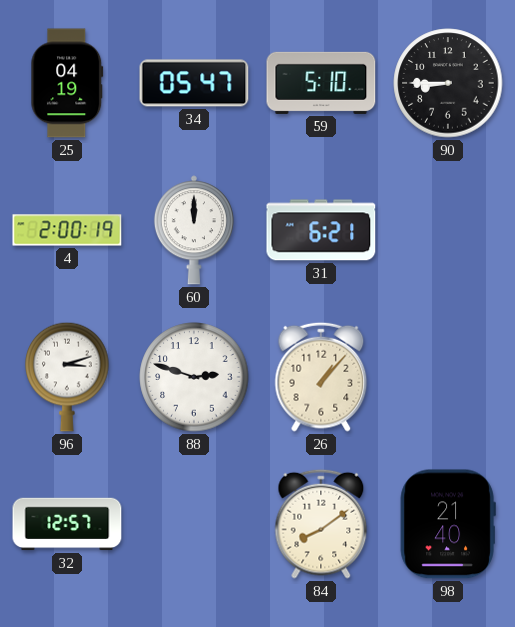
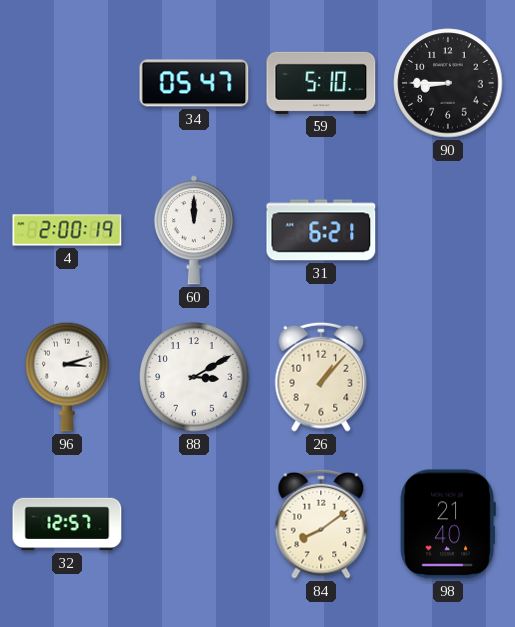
25: 04:19 -> none (67, 83)
88: 2:48 -> 3:10 (194, 377)
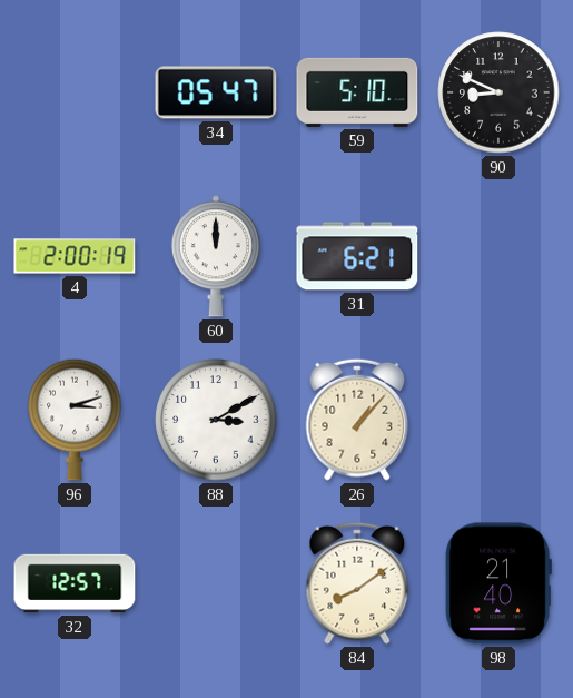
90: 8:45 -> 8:49 (498, 92)
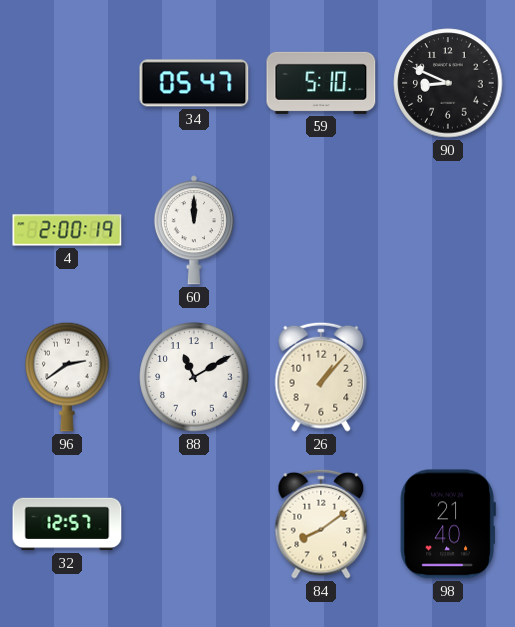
31: 6:21 -> none (357, 256)
96: 3:12 -> 2:39 (67, 377)
88: 3:10 -> 11:10 (194, 377)
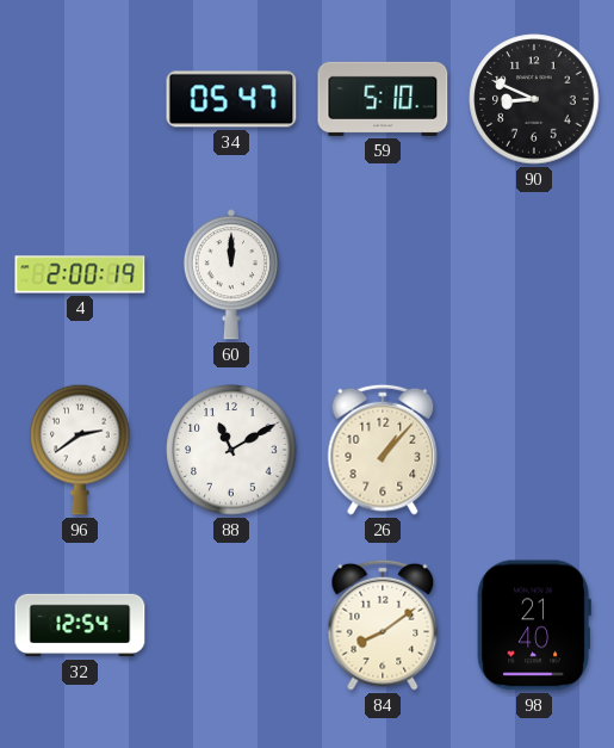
32: 12:57 -> 12:54 (80, 625)
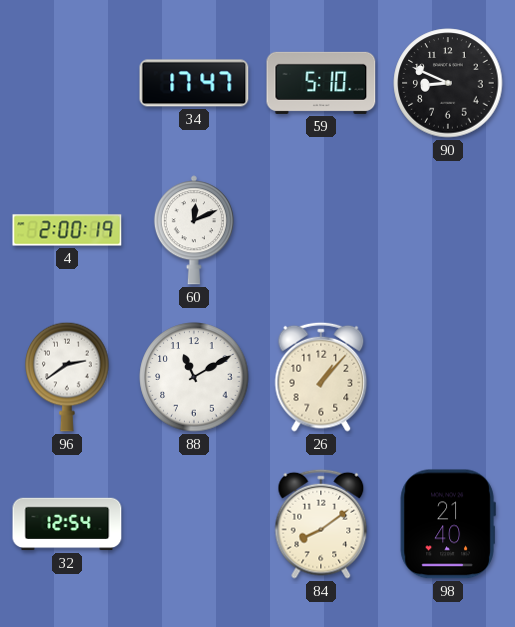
34: 05:47 -> 17:47 (194, 83)
60: 12:00 -> 12:11 (194, 230)
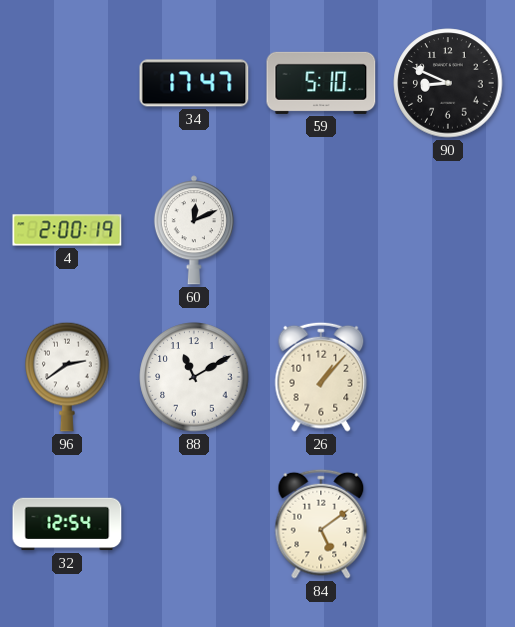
84: 8:09 -> 5:09 (321, 524)
98: 21:40 -> none (448, 524)
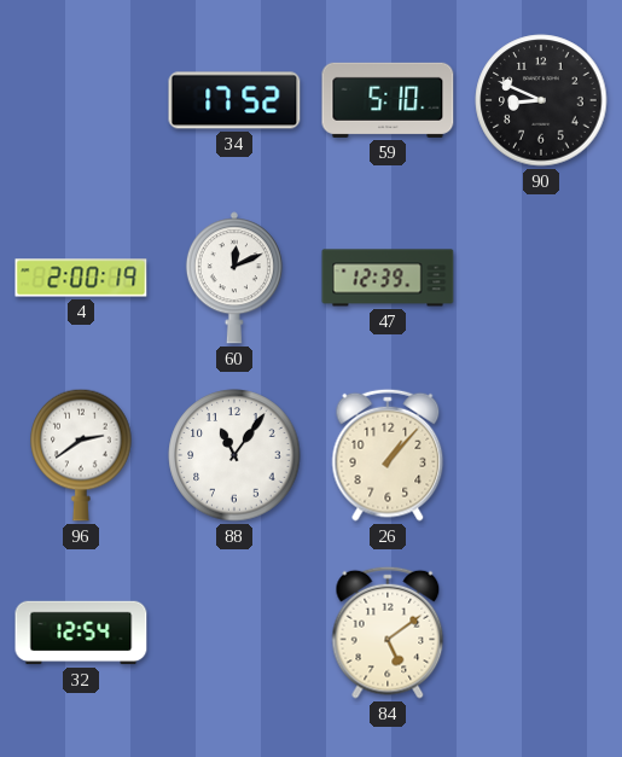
34: 17:47 -> 17:52 (234, 100)
47: none -> 12:39 (388, 278)
88: 11:10 -> 11:06 (234, 455)
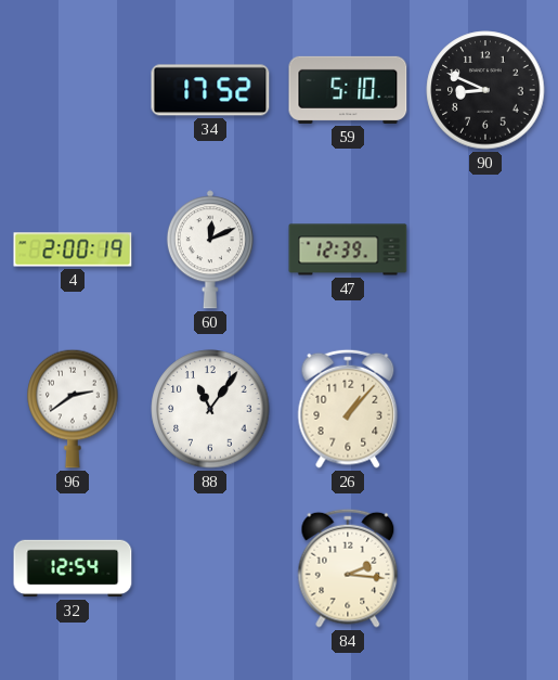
84: 5:09 -> 2:16 (348, 568)
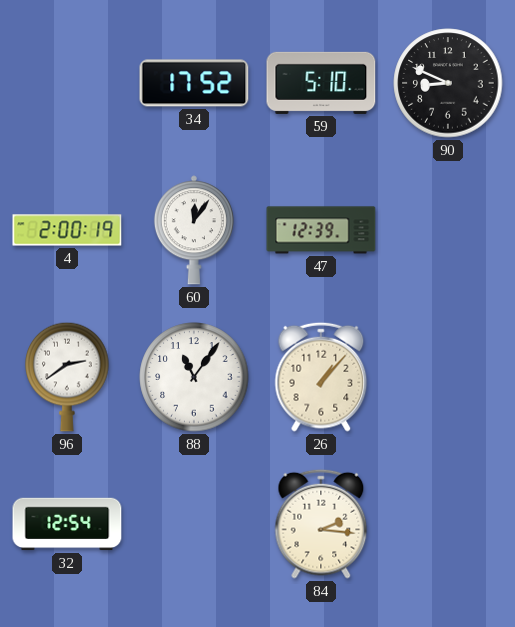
60: 12:11 -> 12:06 (194, 230)
